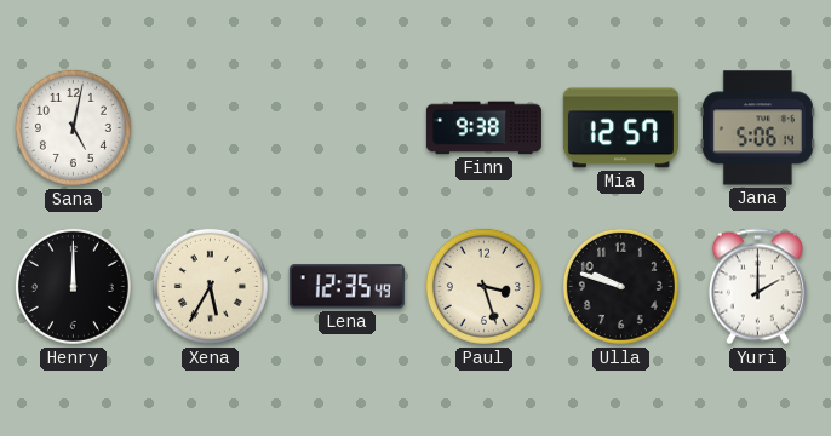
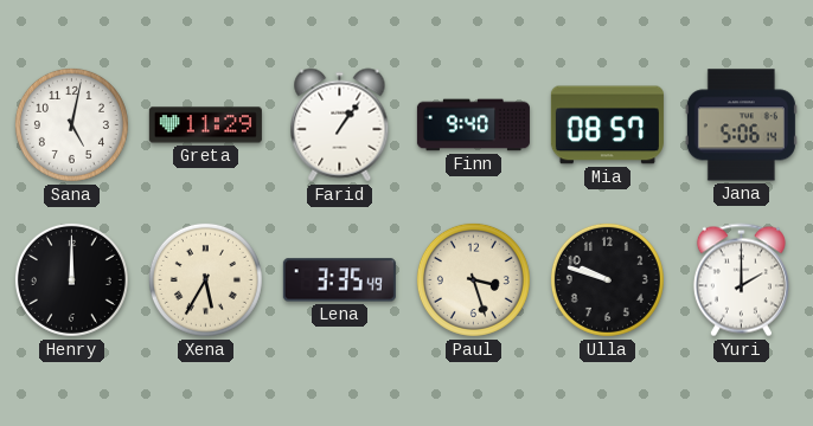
Greta: none -> 11:29 (205, 125)
Farid: none -> 1:06 (340, 125)
Finn: 9:38 -> 9:40 (473, 125)
Mia: 12:57 -> 08:57 (607, 125)
Lena: 12:35 -> 3:35 (339, 280)
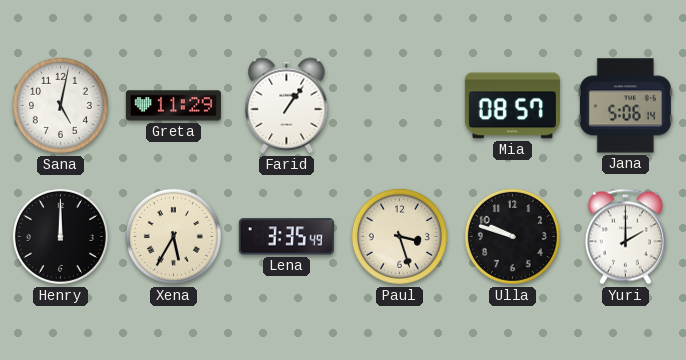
Finn: 9:40 -> none (473, 125)
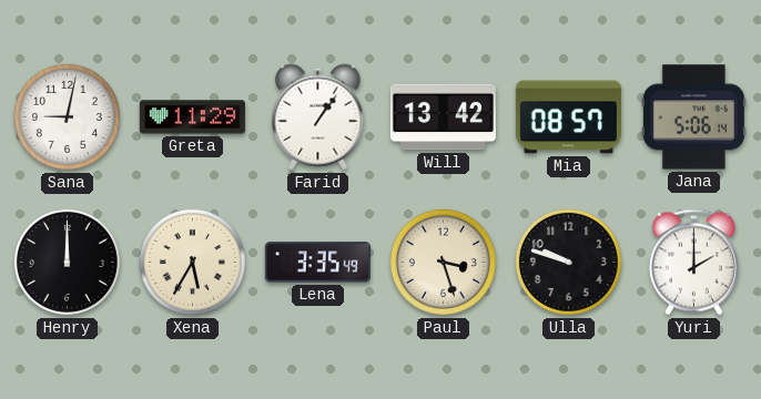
Sana: 5:02 -> 9:02 (67, 116)
Will: none -> 13:42 (443, 117)
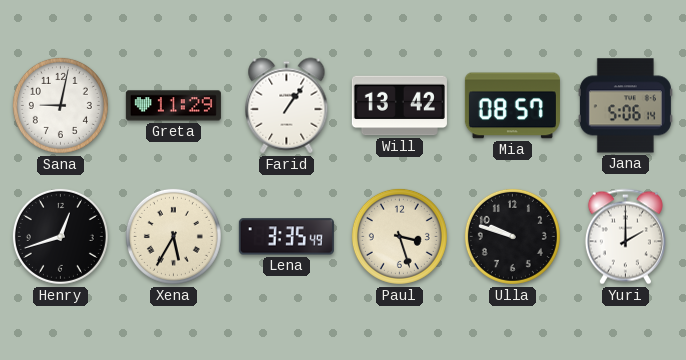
Henry: 12:00 -> 12:42 (60, 236)
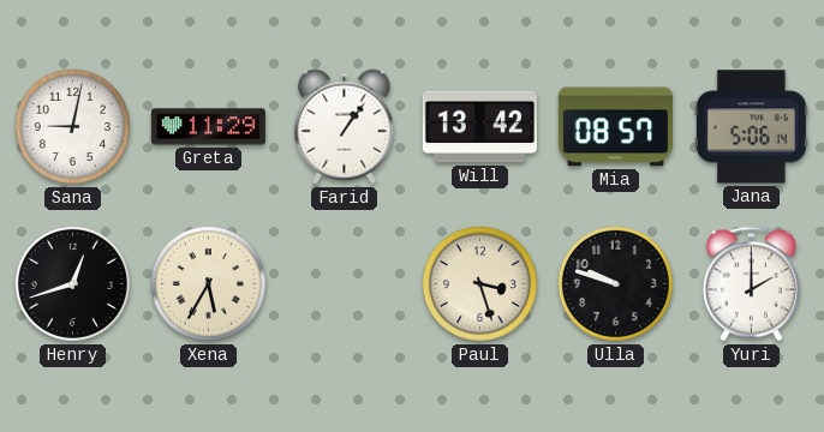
Lena: 3:35 -> none (286, 237)
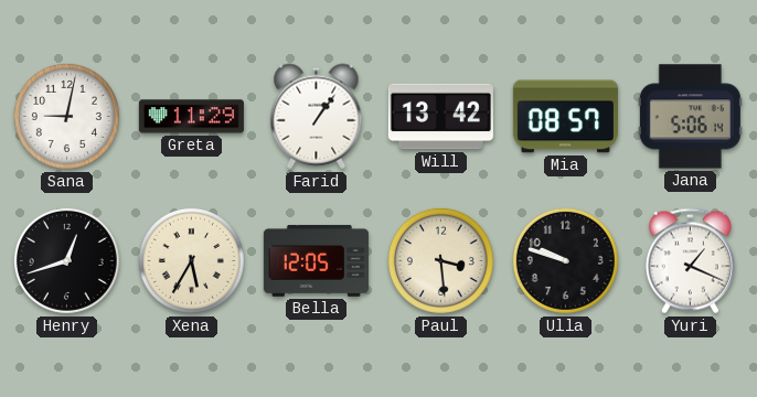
Bella: none -> 12:05 (316, 260)
Paul: 3:27 -> 3:29 (440, 260)
Yuri: 2:00 -> 1:19 (690, 261)
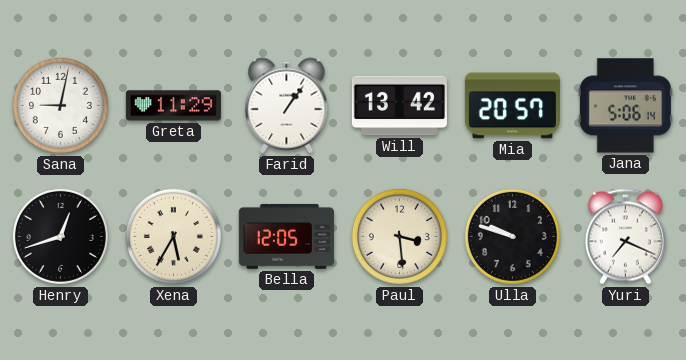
Mia: 08:57 -> 20:57 (512, 106)
Yuri: 1:19 -> 7:19 (625, 237)
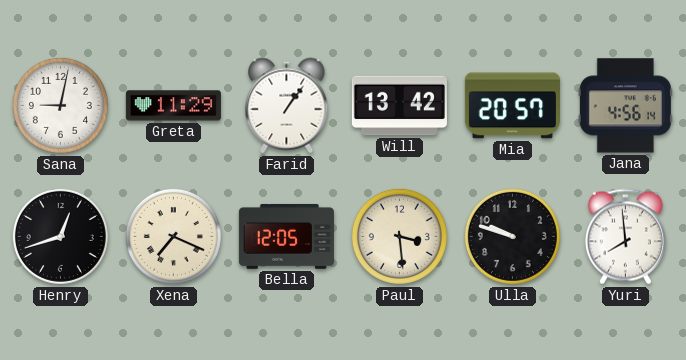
Jana: 5:06 -> 4:56 (625, 106)
Xena: 5:35 -> 7:19 (173, 236)
Yuri: 7:19 -> 7:59 (625, 237)
